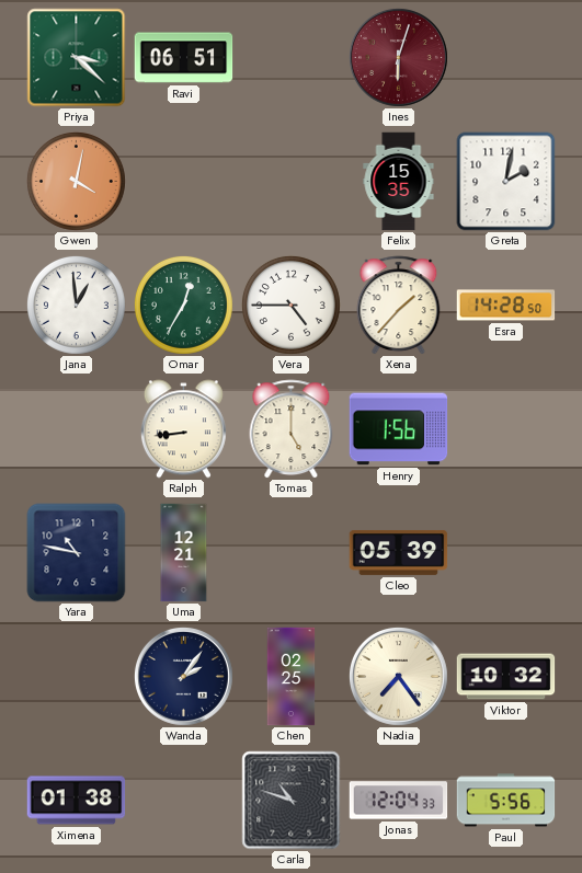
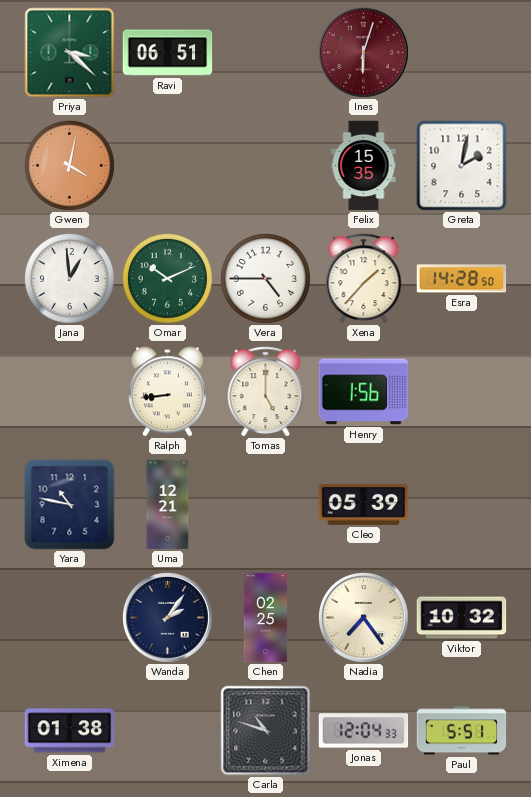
Omar: 12:35 -> 10:11 (167, 278)
Paul: 5:56 -> 5:51 (462, 731)
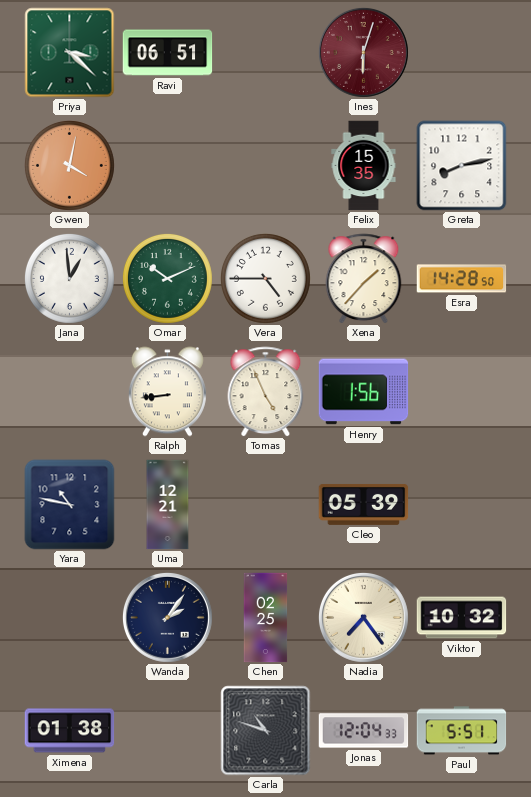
Greta: 2:02 -> 8:13 (462, 166)
Tomas: 5:00 -> 4:56 (266, 392)
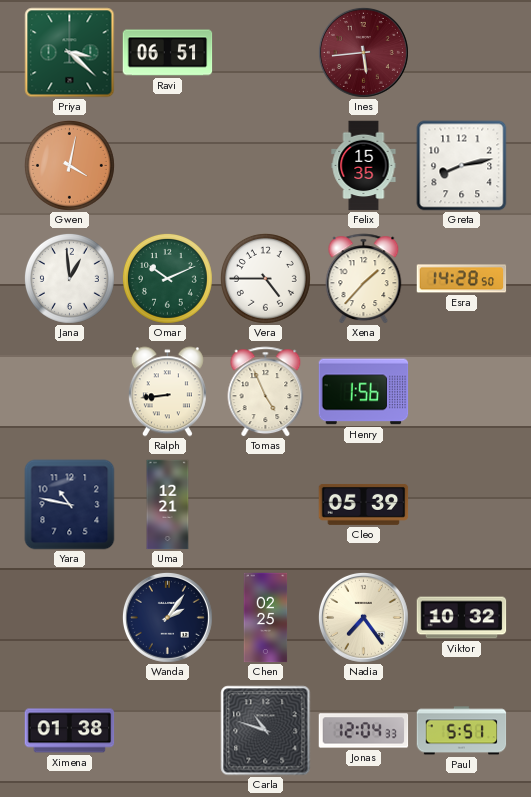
Ines: 6:03 -> 5:44 (363, 52)
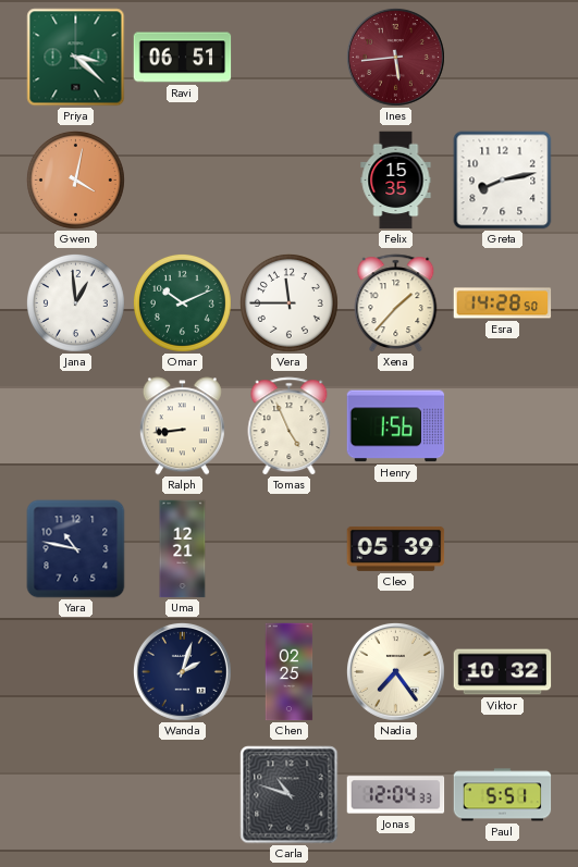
Vera: 4:45 -> 11:45 (288, 302)
Wanda: 2:06 -> 2:03 (182, 671)
Ximena: 01:38 -> none (70, 731)
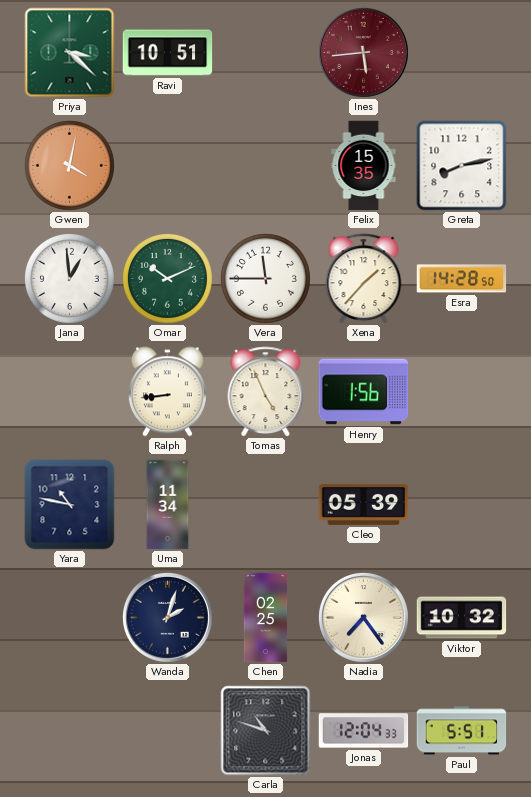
Ravi: 06:51 -> 10:51 (168, 53)
Uma: 12:21 -> 11:34 (168, 505)
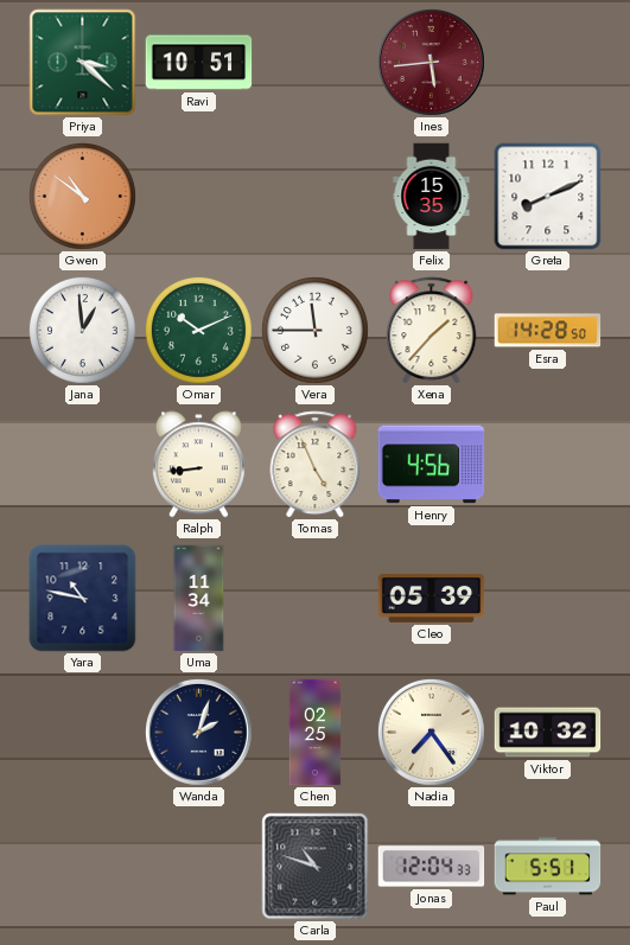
Gwen: 4:02 -> 10:51 (82, 196)
Greta: 8:13 -> 8:11 (548, 197)
Henry: 1:56 -> 4:56 (432, 465)
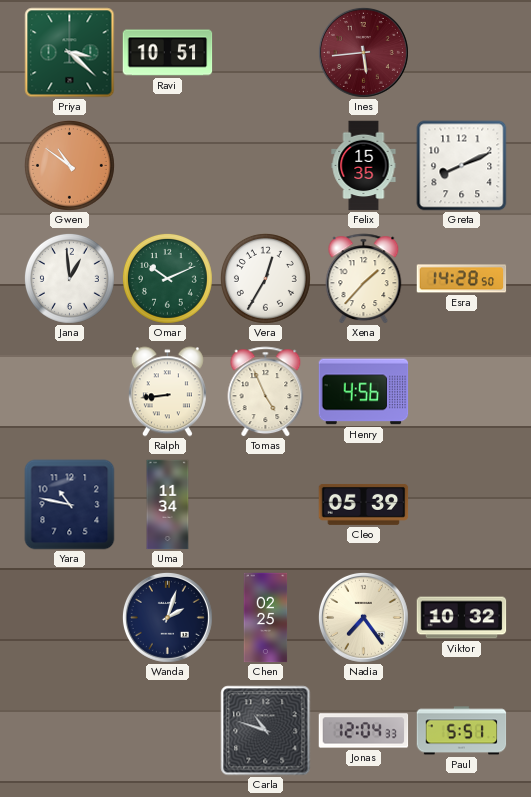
Vera: 11:45 -> 12:35 (265, 278)
